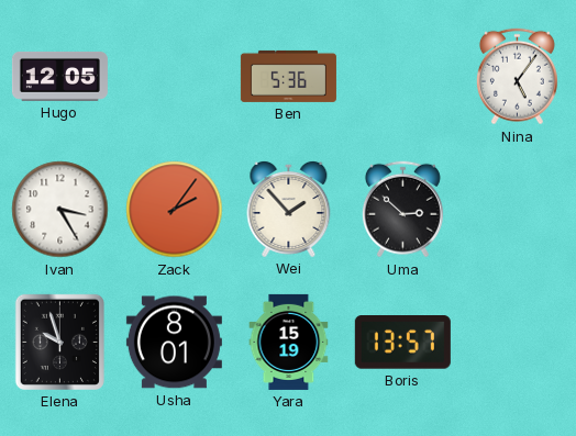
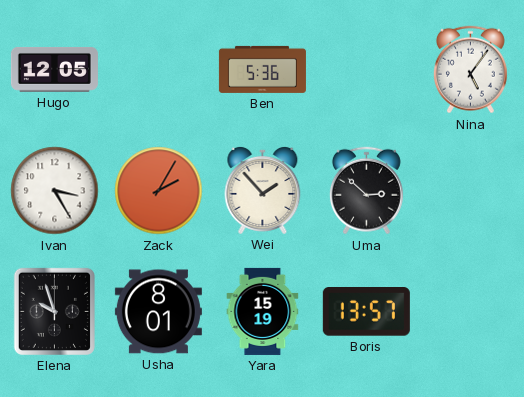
Zack: 2:06 -> 2:05 (159, 191)
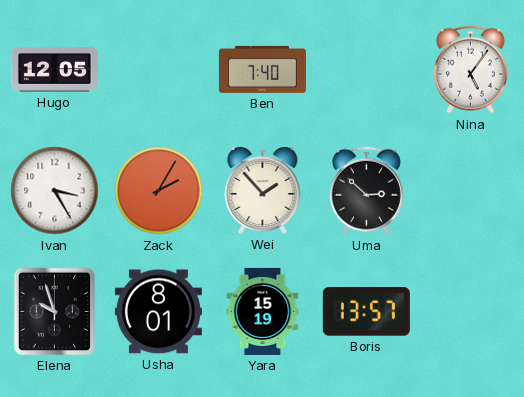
Ben: 5:36 -> 7:40 (262, 69)
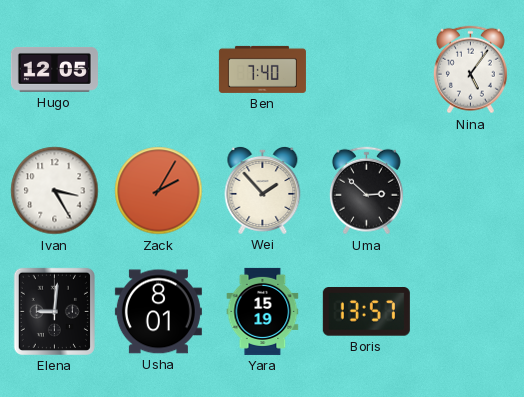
Elena: 9:57 -> 9:01 (54, 311)
